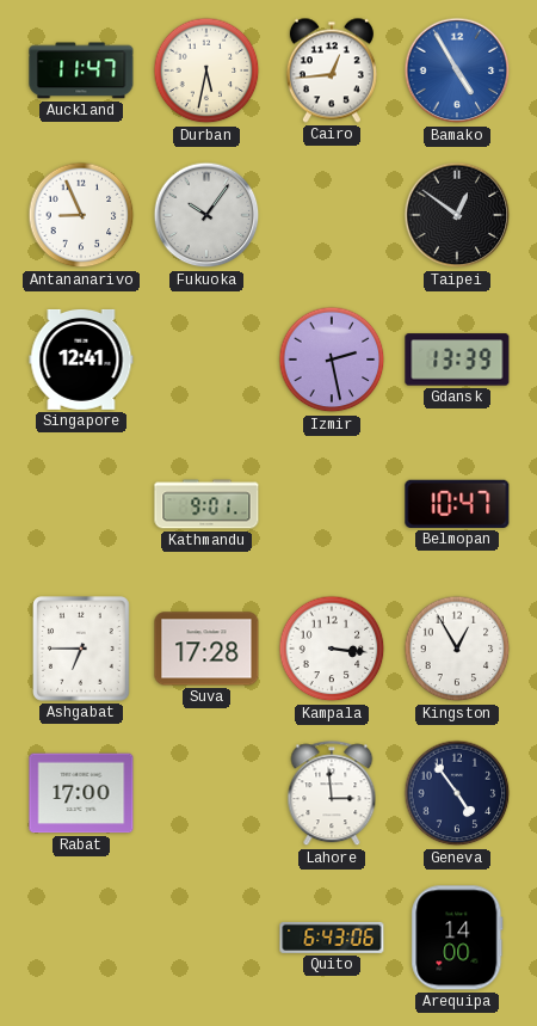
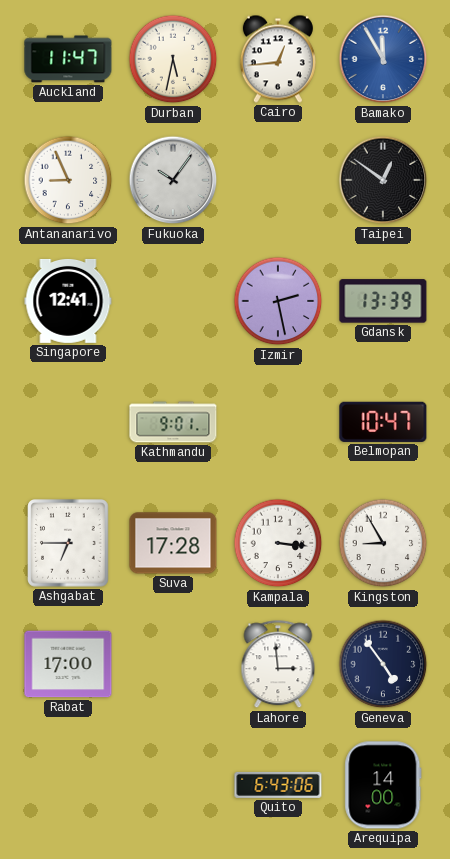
Bamako: 4:55 -> 11:55 (383, 59)
Kingston: 12:55 -> 8:55 (383, 543)
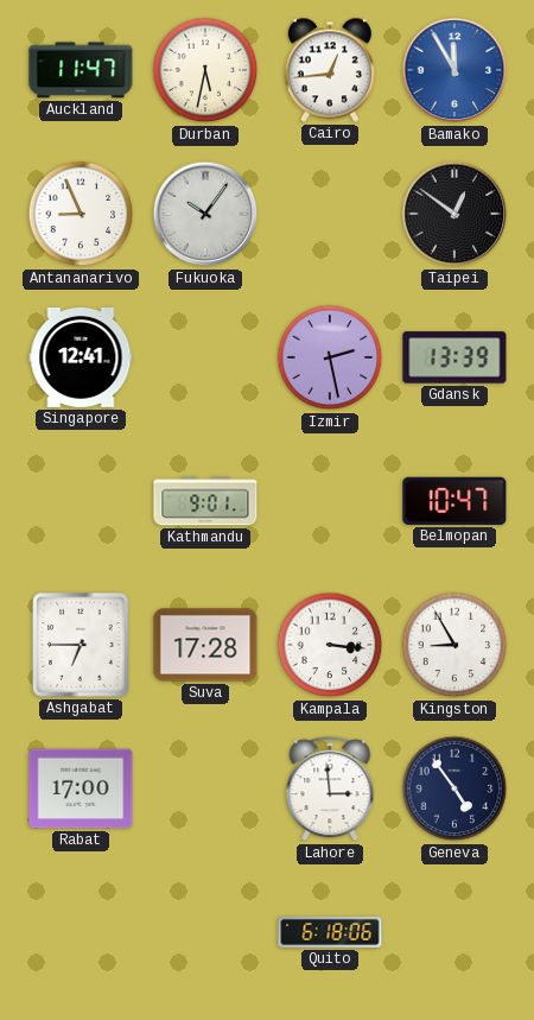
Quito: 6:43 -> 6:18 (330, 932)
Arequipa: 14:00 -> none (383, 785)
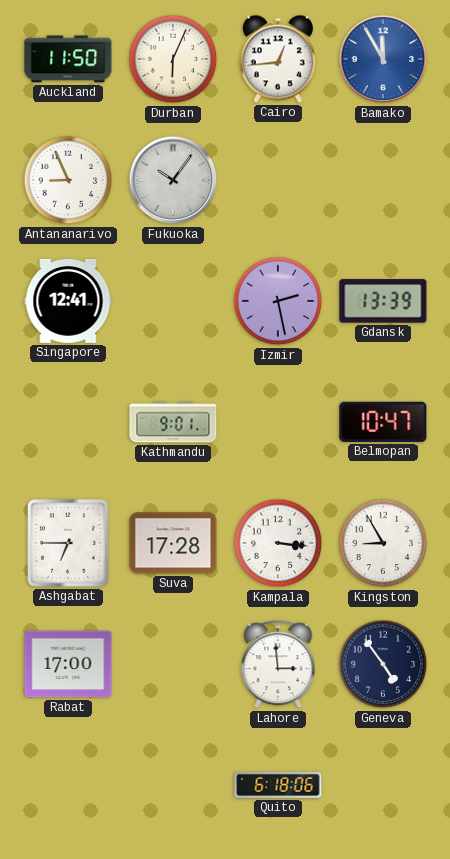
Auckland: 11:47 -> 11:50 (68, 59)
Durban: 5:32 -> 6:04 (173, 59)
Taipei: 12:51 -> none (454, 214)
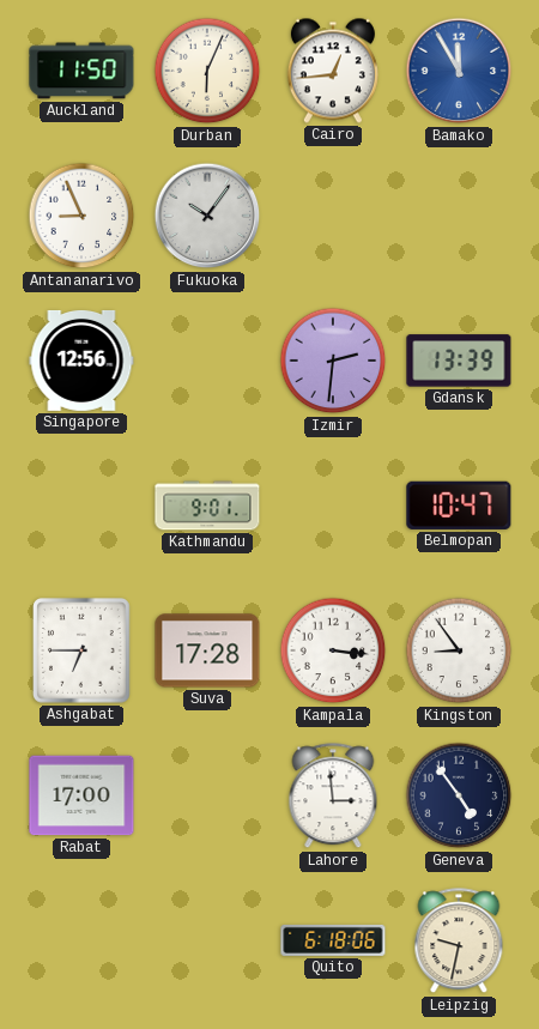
Singapore: 12:41 -> 12:56 (81, 361)
Izmir: 2:28 -> 2:31 (333, 361)
Kingston: 8:55 -> 8:54 (459, 650)
Leipzig: none -> 9:32 (459, 942)
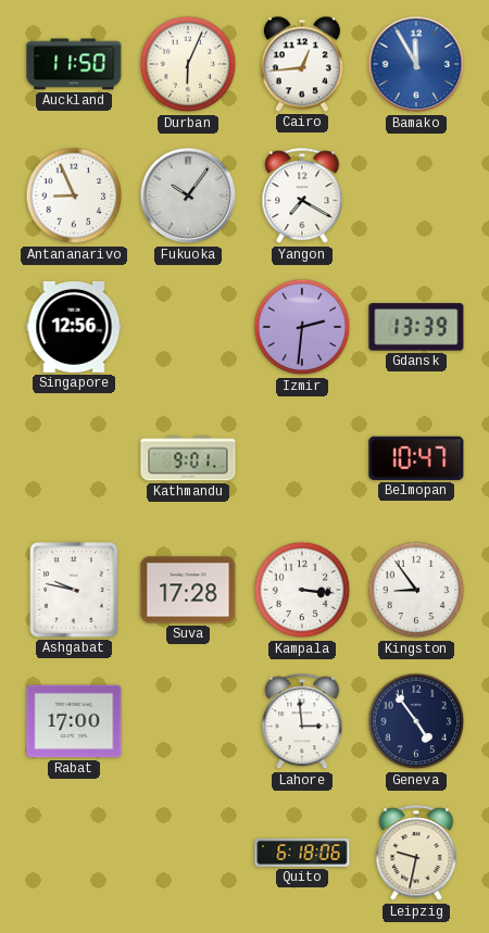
Yangon: none -> 7:20 (302, 197)
Ashgabat: 6:45 -> 9:47 (74, 590)
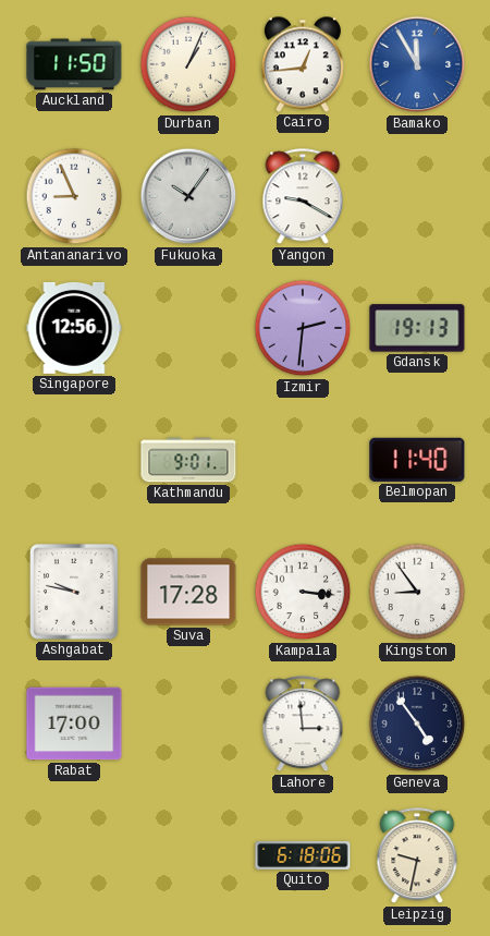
Durban: 6:04 -> 1:04 (188, 64)
Yangon: 7:20 -> 9:20 (303, 197)
Gdansk: 13:39 -> 19:13 (417, 328)
Belmopan: 10:47 -> 11:40 (417, 460)
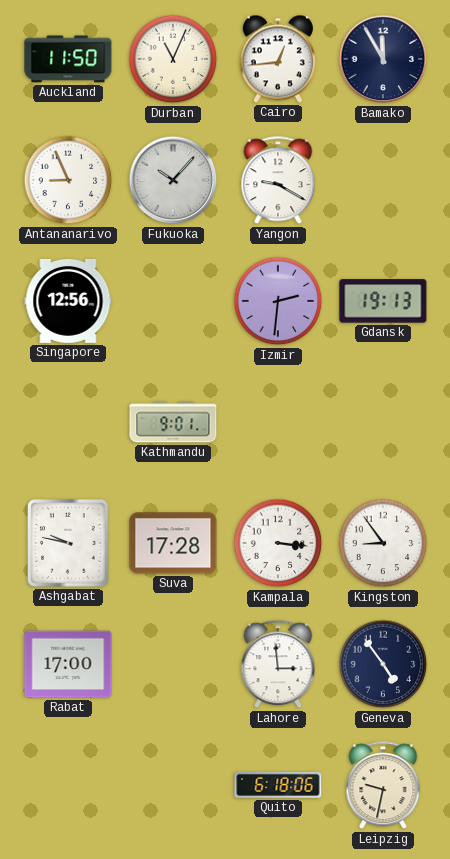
Durban: 1:04 -> 11:04 (173, 59)
Bamako dial: blue -> navy (383, 59)
Fukuoka: 10:06 -> 10:07 (173, 180)
Belmopan: 11:40 -> none (417, 460)
